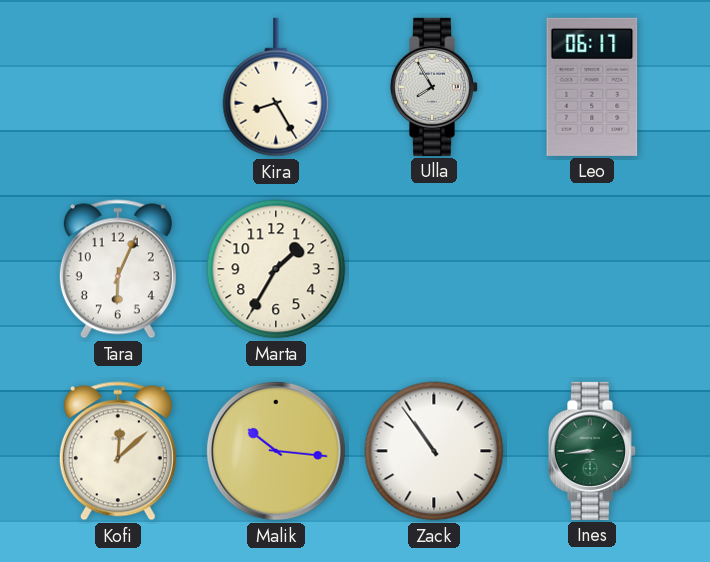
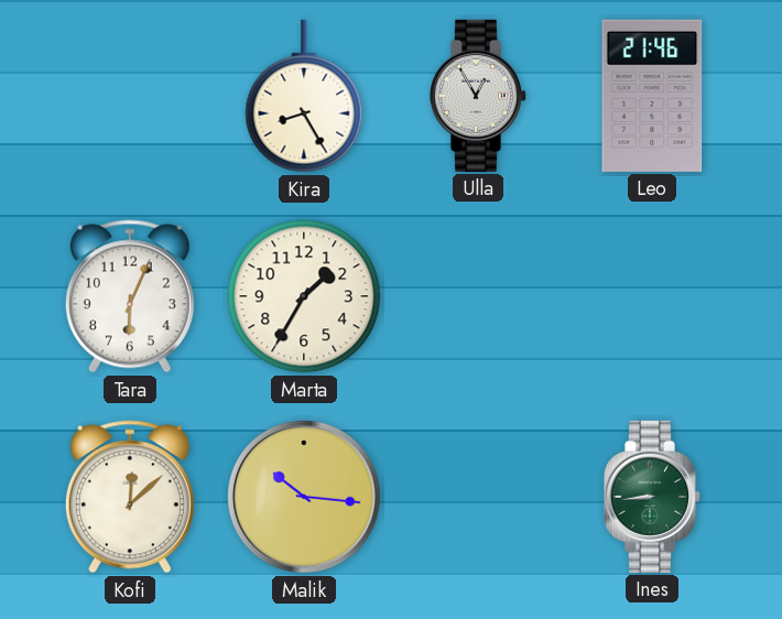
Ulla: 7:55 -> 12:55 (478, 96)
Leo: 06:17 -> 21:46 (652, 96)
Zack: 10:54 -> none (434, 451)
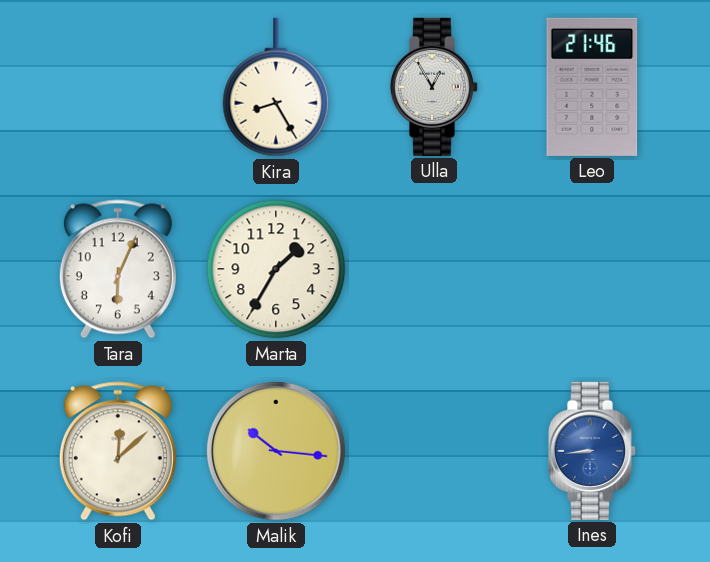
Ines dial: green -> blue (592, 451)
